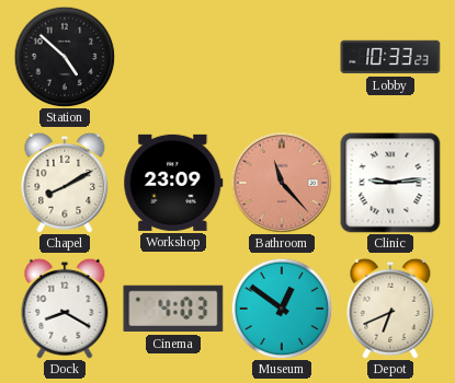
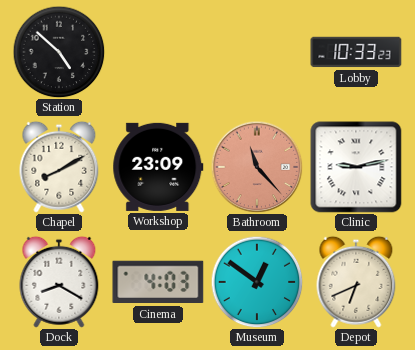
Clinic: 9:14 -> 9:13 (356, 167)
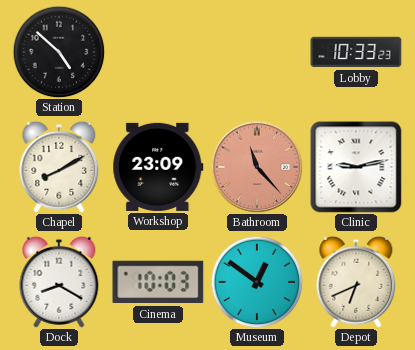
Cinema: 4:03 -> 10:03 (158, 282)
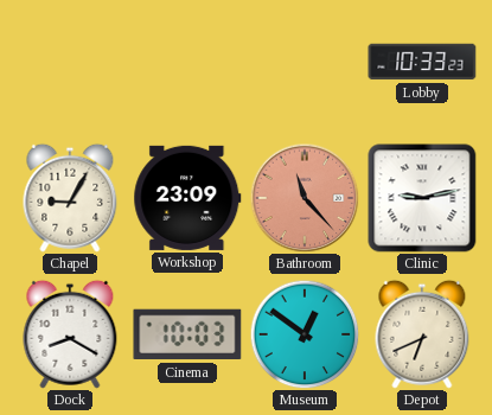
Station: 4:52 -> none (59, 52)
Chapel: 8:10 -> 9:05 (70, 198)
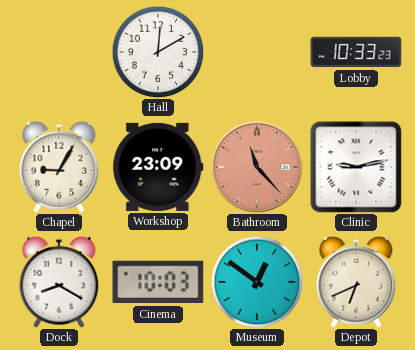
Hall: none -> 12:10 (158, 52)
